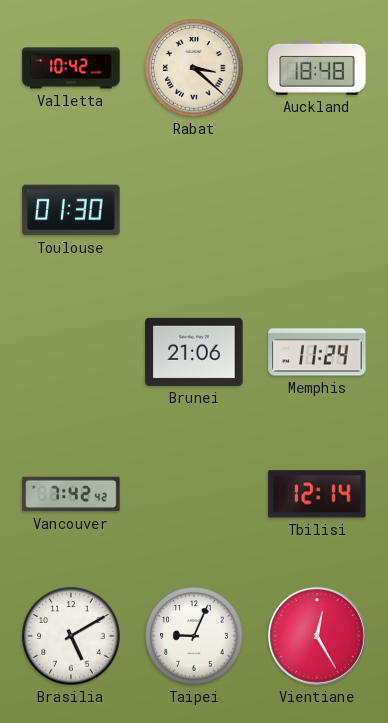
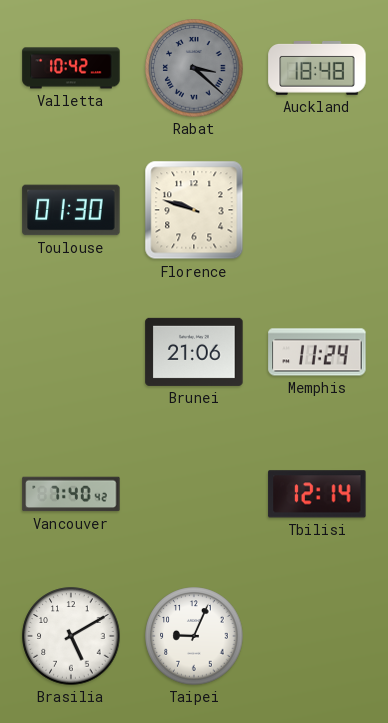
Rabat dial: cream -> grey (194, 68)
Florence: none -> 9:48 (194, 210)
Vancouver: 7:42 -> 7:40 (71, 494)
Vientiane: 12:25 -> none (318, 637)
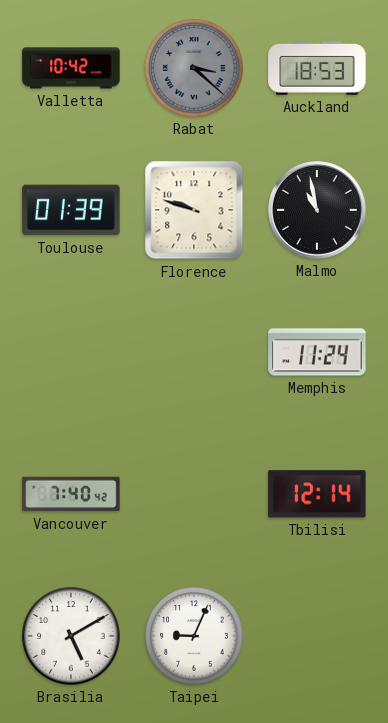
Auckland: 18:48 -> 18:53 (317, 69)
Toulouse: 01:30 -> 01:39 (71, 210)
Malmo: none -> 10:58 (318, 211)
Brunei: 21:06 -> none (194, 352)
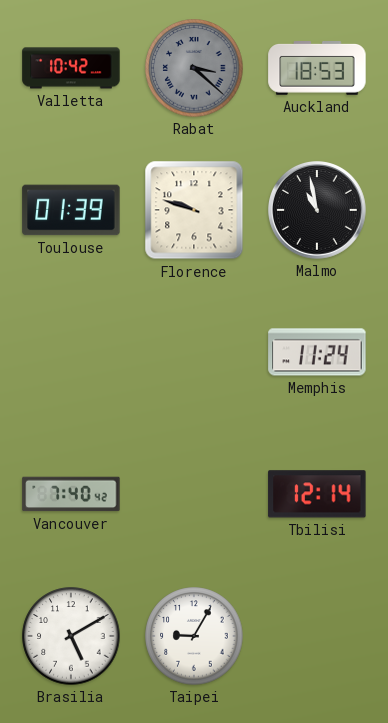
Taipei: 9:04 -> 9:05 (194, 636)
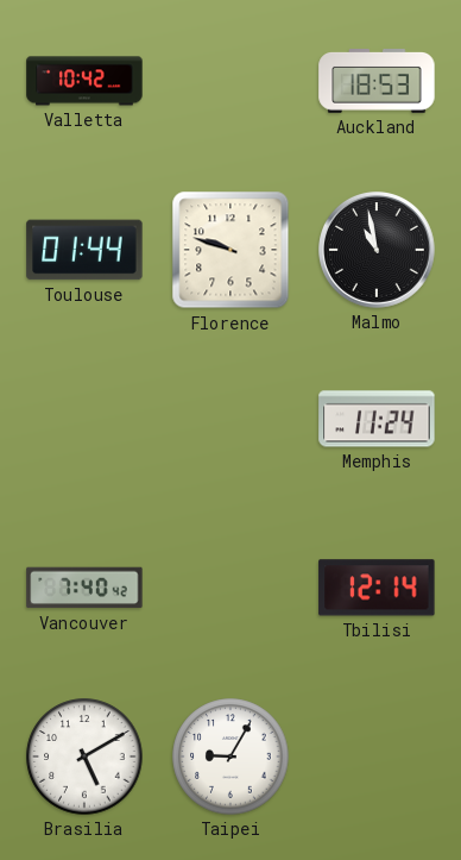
Rabat: 3:22 -> none (194, 68)
Toulouse: 01:39 -> 01:44 (84, 250)
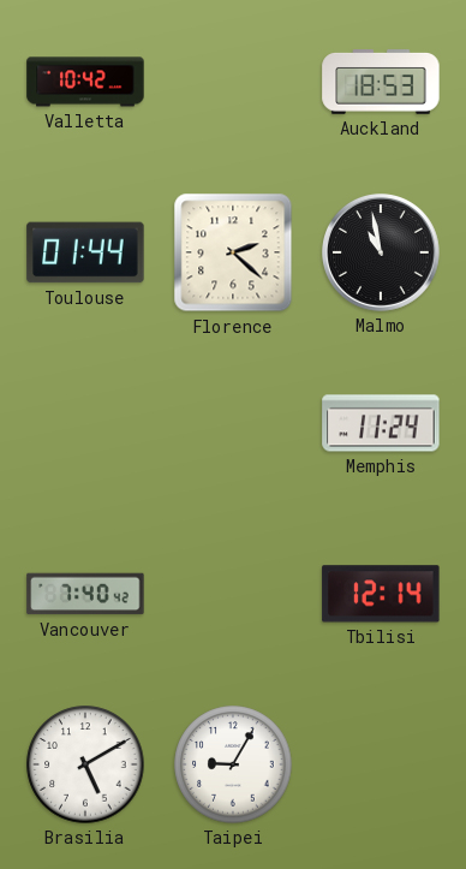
Florence: 9:48 -> 2:22 (233, 252)
